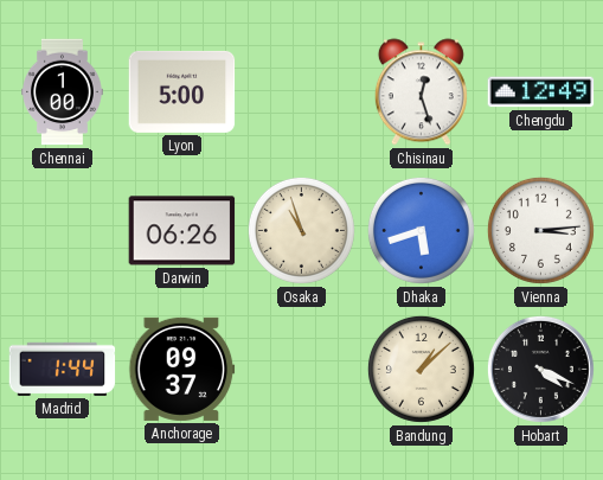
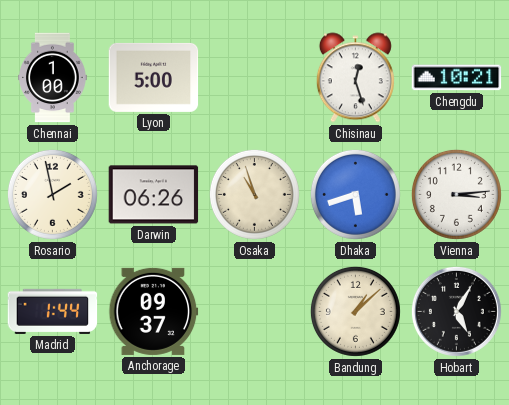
Chengdu: 12:49 -> 10:21 (457, 78)
Rosario: none -> 1:58 (52, 194)
Hobart: 4:19 -> 5:05 (456, 311)
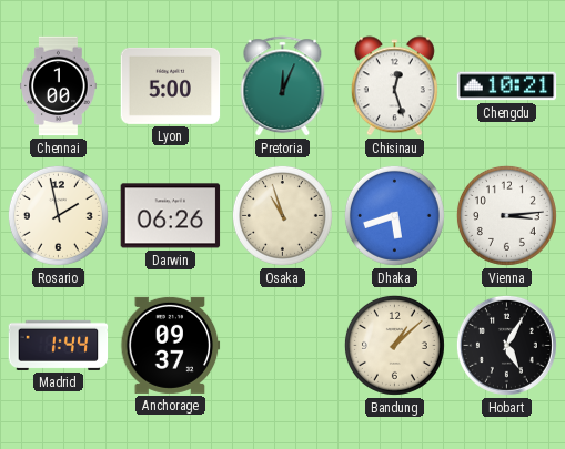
Pretoria: none -> 12:04 (283, 86)
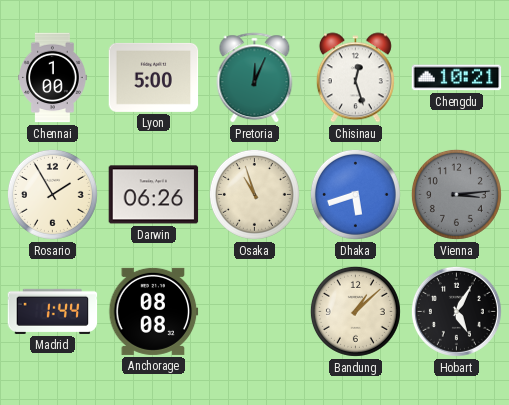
Rosario: 1:58 -> 1:55 (52, 194)
Vienna dial: white -> grey (456, 194)
Anchorage: 09:37 -> 08:08 (154, 311)
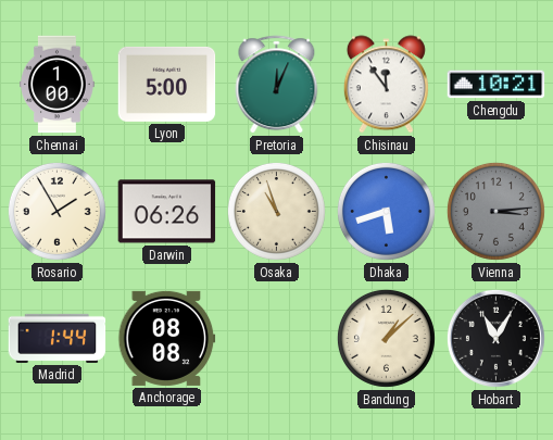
Chisinau: 12:27 -> 11:54 (386, 85)
Hobart: 5:05 -> 11:05 (495, 338)
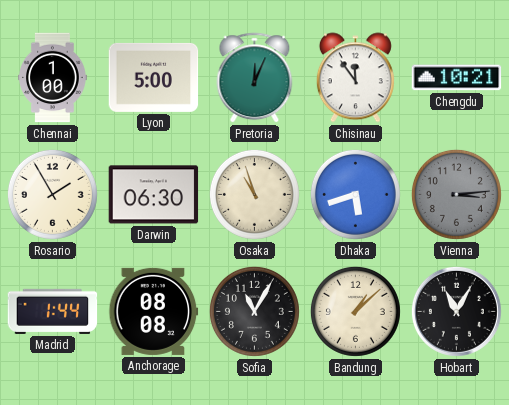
Darwin: 06:26 -> 06:30 (154, 195)
Sofia: none -> 11:05 (254, 311)
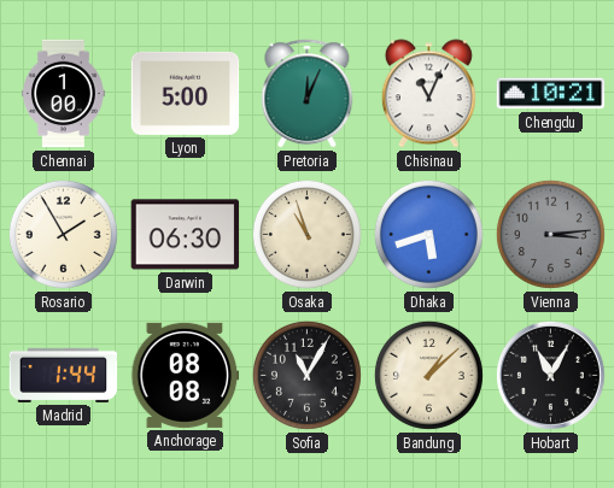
Chisinau: 11:54 -> 11:04 (428, 94)
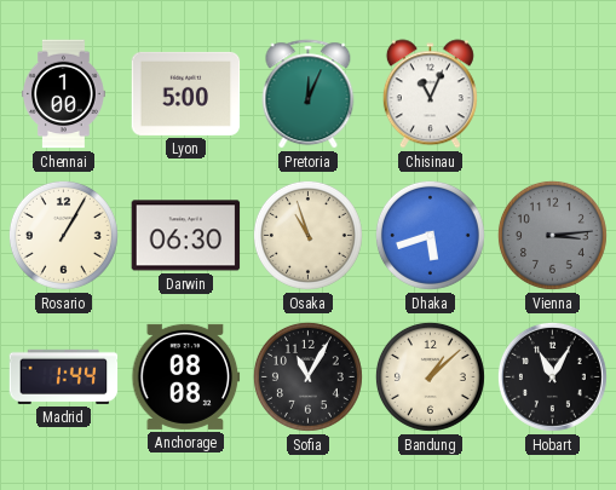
Chengdu: 10:21 -> none (551, 94)
Rosario: 1:55 -> 1:05 (63, 235)
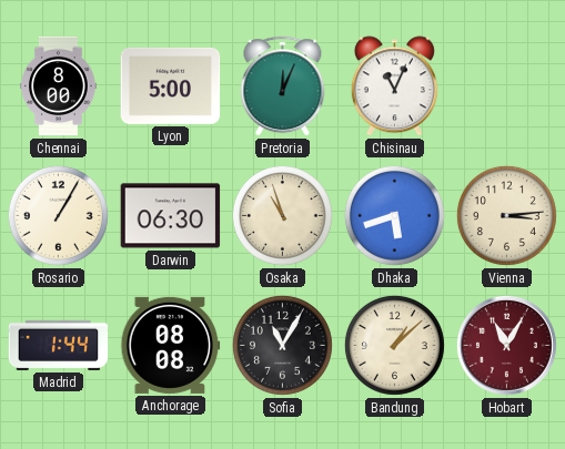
Chennai: 1:00 -> 8:00 (59, 86)
Vienna dial: grey -> cream (506, 215)
Hobart dial: black -> burgundy (506, 345)
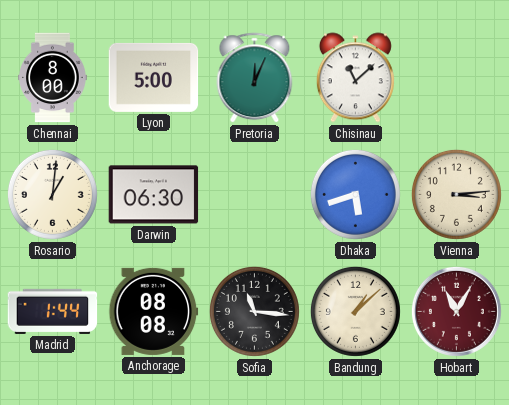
Chisinau: 11:04 -> 11:08 (355, 78)
Rosario: 1:05 -> 1:01 (52, 194)
Osaka: 10:57 -> none (282, 215)
Sofia: 11:05 -> 11:16 (254, 311)
